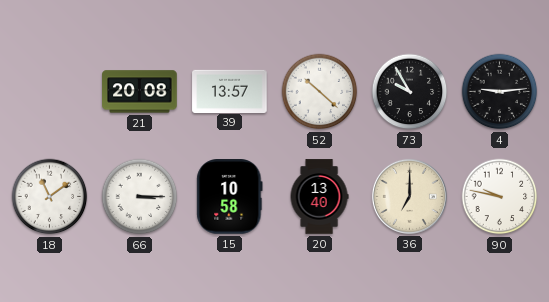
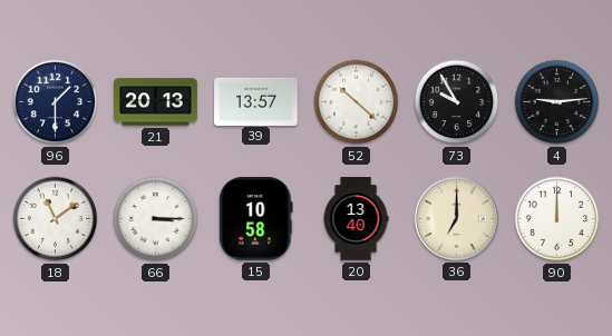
96: none -> 1:30 (56, 102)
21: 20:08 -> 20:13 (156, 102)
90: 9:47 -> 12:00 (557, 219)
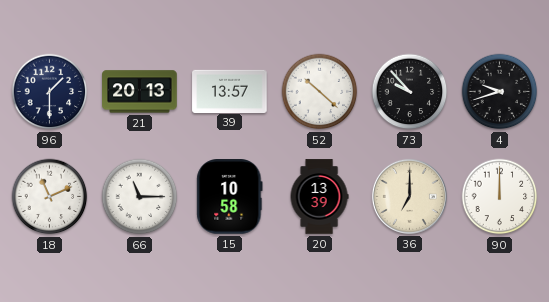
73: 9:55 -> 9:53 (410, 92)
4: 9:14 -> 9:42 (500, 92)
18: 11:09 -> 11:11 (50, 197)
66: 3:15 -> 11:15 (140, 197)
20: 13:40 -> 13:39 (319, 197)
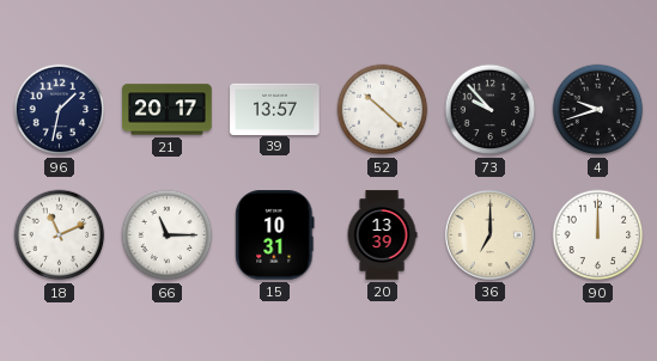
96: 1:30 -> 1:32 (60, 110)
21: 20:13 -> 20:17 (168, 110)
15: 10:58 -> 10:31 (275, 235)
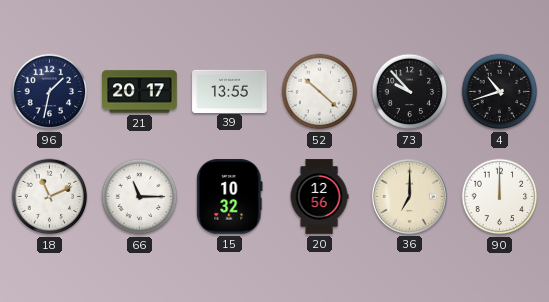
39: 13:57 -> 13:55 (230, 91)
4: 9:42 -> 10:42 (500, 92)
15: 10:31 -> 10:32 (230, 197)
20: 13:39 -> 12:56 (319, 197)
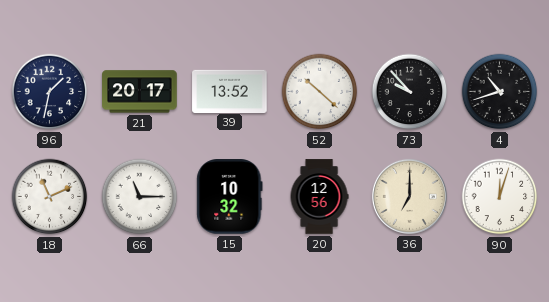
39: 13:55 -> 13:52 (230, 91)
90: 12:00 -> 12:03 (500, 197)
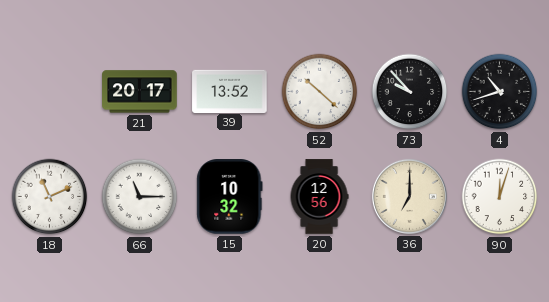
96: 1:32 -> none (50, 92)
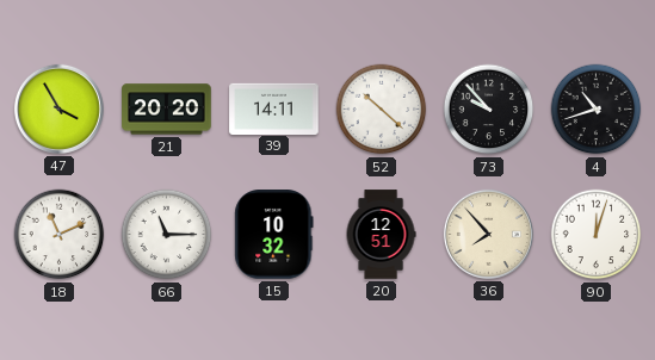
47: none -> 3:55 (58, 108)
21: 20:17 -> 20:20 (167, 110)
39: 13:52 -> 14:11 (274, 108)
20: 12:56 -> 12:51 (381, 235)
36: 7:00 -> 7:53 (488, 234)
